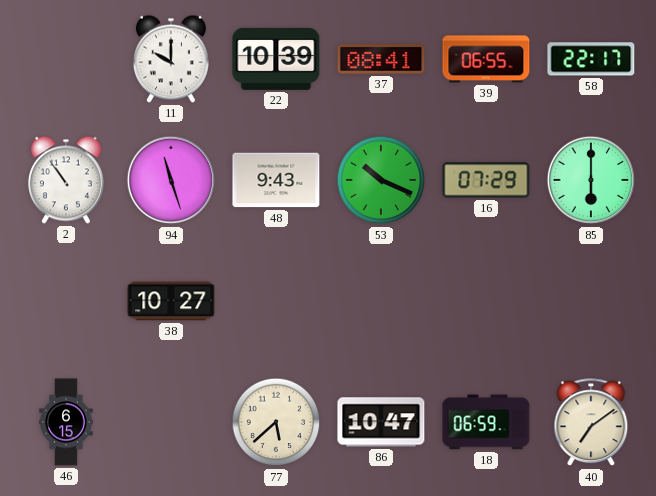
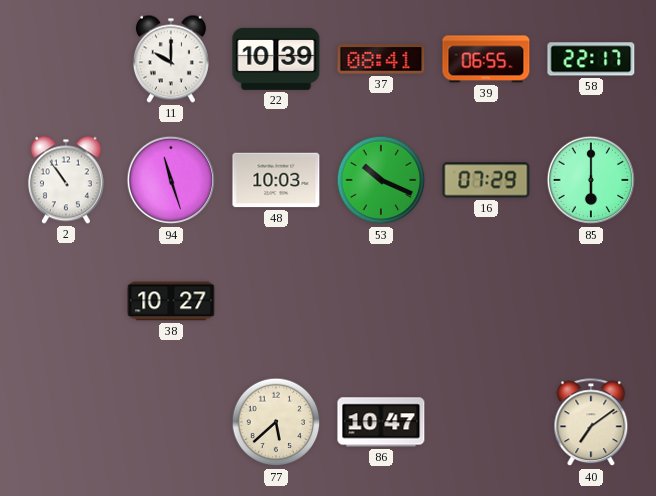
48: 9:43 -> 10:03 (276, 180)
46: 6:15 -> none (66, 422)
18: 06:59 -> none (486, 422)
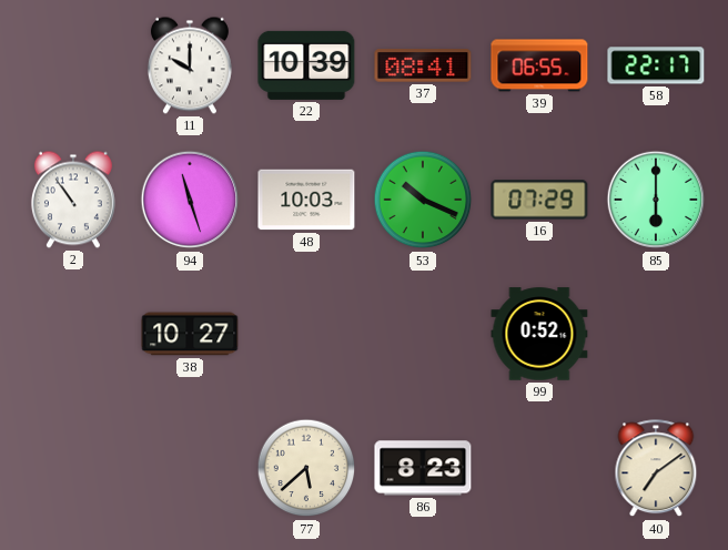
99: none -> 0:52 (539, 334)
86: 10:47 -> 8:23 (423, 468)
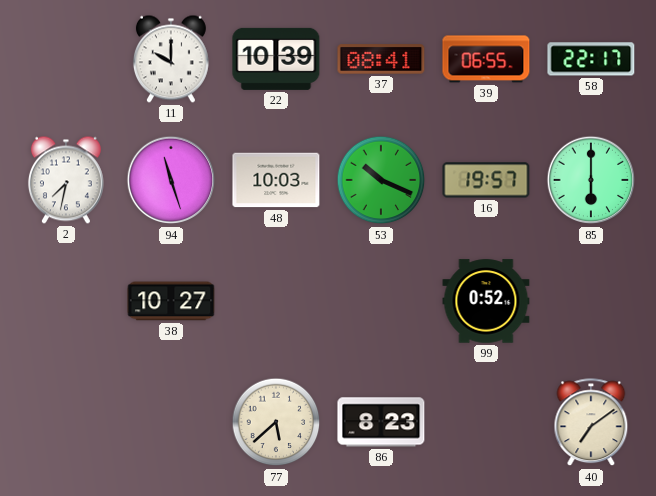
2: 10:54 -> 7:32 (66, 180)
16: 07:29 -> 19:57 (486, 180)
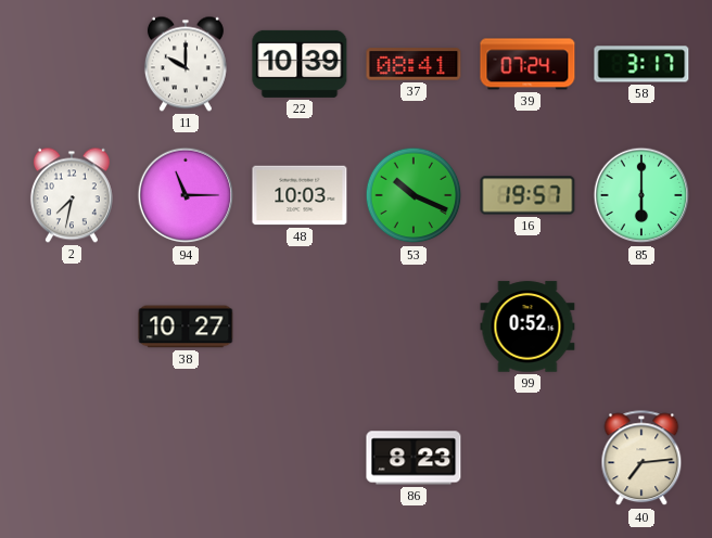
39: 06:55 -> 07:24 (527, 64)
58: 22:17 -> 3:17 (641, 64)
94: 11:27 -> 11:15 (186, 195)
77: 5:38 -> none (276, 422)
40: 7:09 -> 7:14 (641, 459)
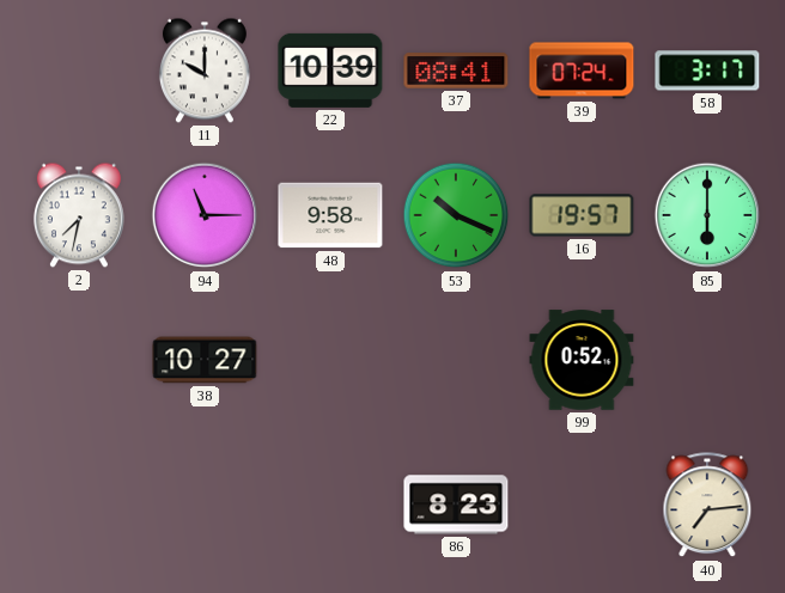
48: 10:03 -> 9:58 (330, 215)
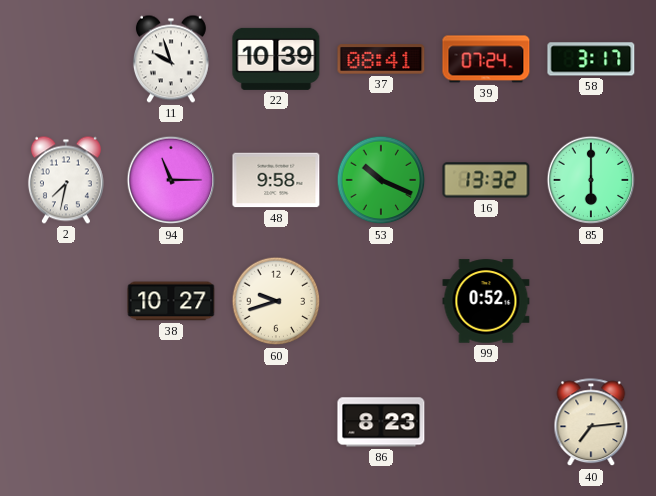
11: 10:00 -> 9:57 (171, 59)
16: 19:57 -> 13:32 (486, 180)
60: none -> 9:42 (276, 301)
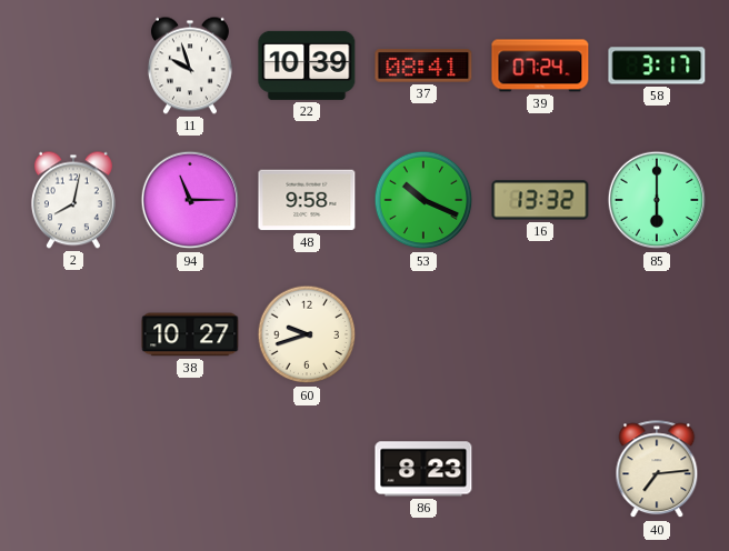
2: 7:32 -> 8:02 (73, 200)
99: 0:52 -> none (486, 301)
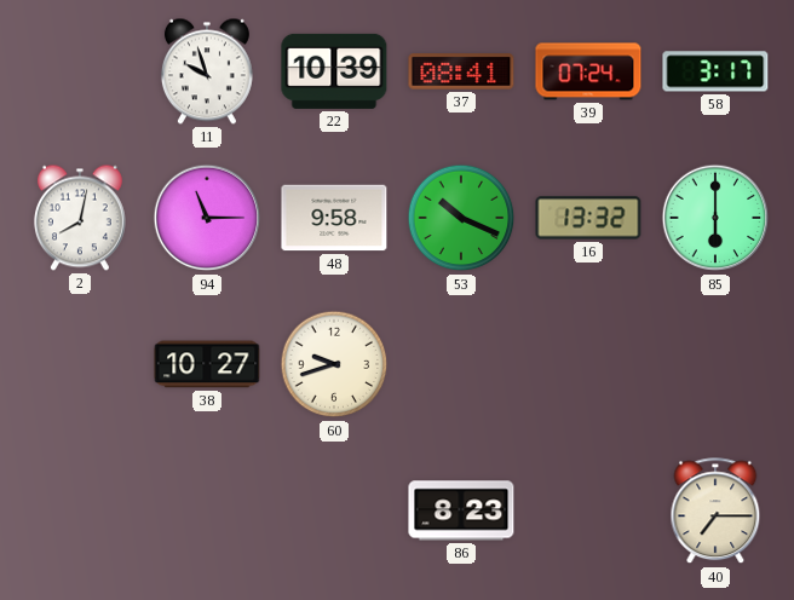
40: 7:14 -> 7:15 (715, 512)
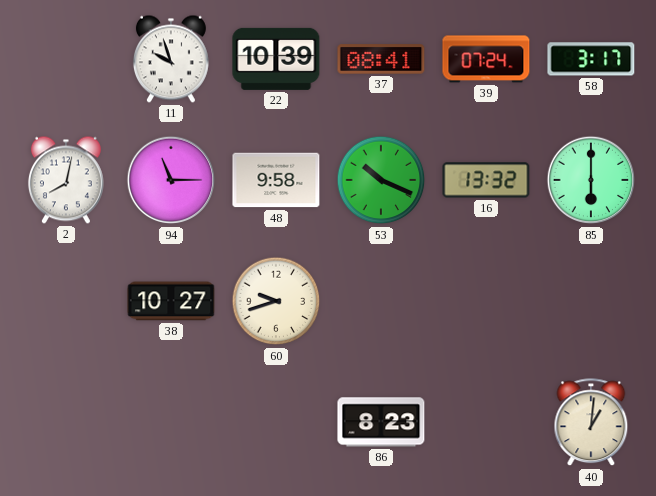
40: 7:15 -> 1:01 (591, 423)
